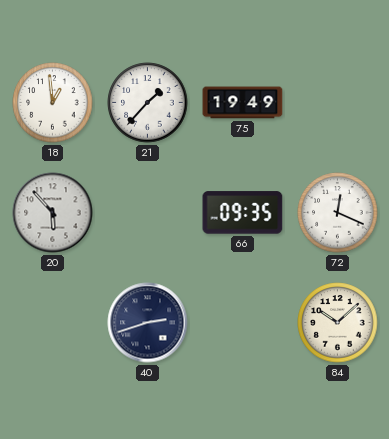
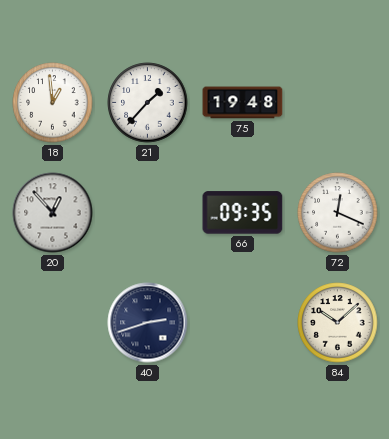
75: 19:49 -> 19:48 (243, 103)
20: 5:53 -> 12:53 (53, 213)
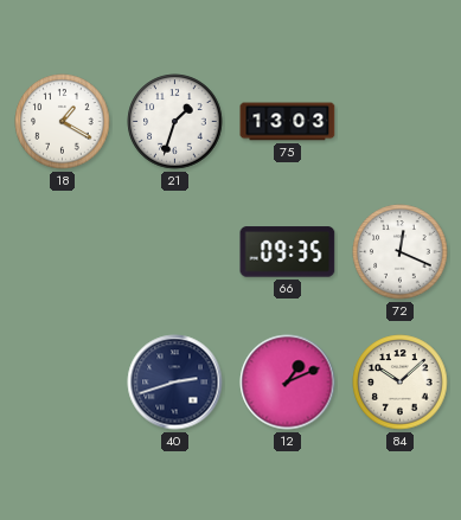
18: 12:59 -> 1:20 (63, 122)
21: 1:37 -> 1:33 (175, 122)
75: 19:48 -> 13:03 (288, 122)
20: 12:53 -> none (53, 213)
12: none -> 1:11 (288, 383)
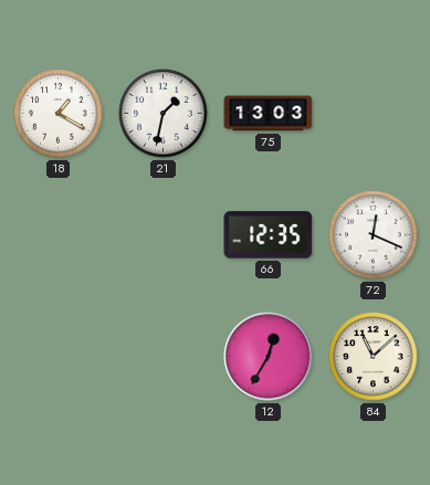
21: 1:33 -> 1:32 (164, 114)
66: 09:35 -> 12:35 (269, 235)
40: 2:42 -> none (175, 383)
12: 1:11 -> 12:35 (269, 357)
84: 10:08 -> 11:08 (374, 357)
